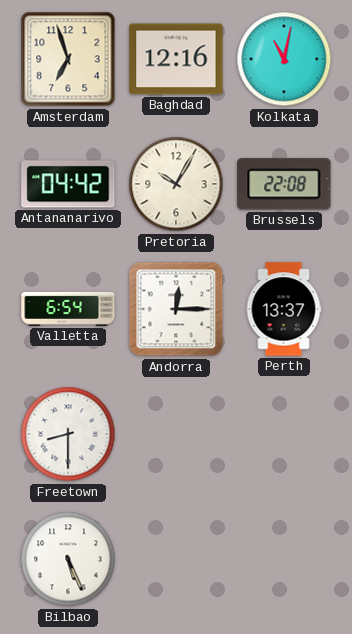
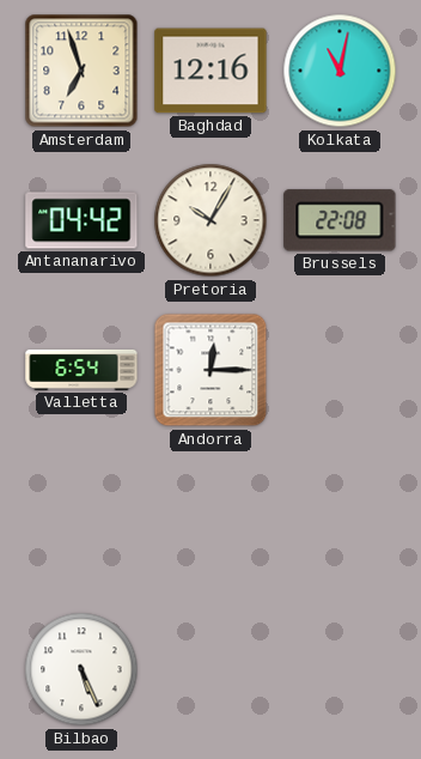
Perth: 13:37 -> none (284, 309)
Freetown: 8:30 -> none (68, 434)
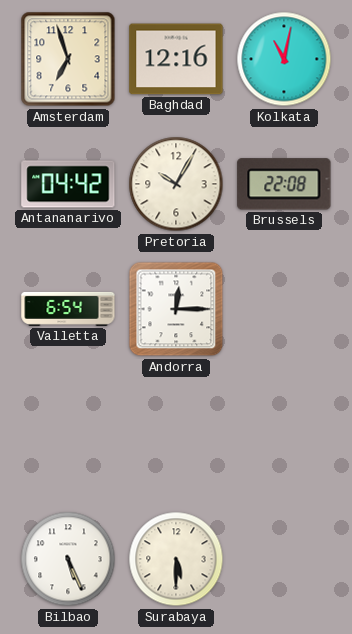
Surabaya: none -> 5:30 (176, 559)
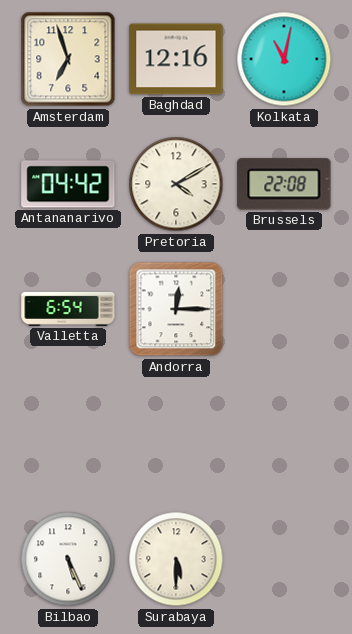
Pretoria: 10:05 -> 4:10 (176, 184)
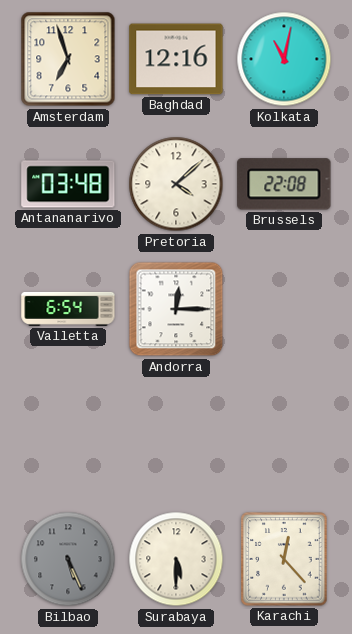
Antananarivo: 04:42 -> 03:48 (68, 184)
Pretoria: 4:10 -> 4:08 (176, 184)
Bilbao dial: white -> grey (68, 559)
Karachi: none -> 12:23 (284, 559)
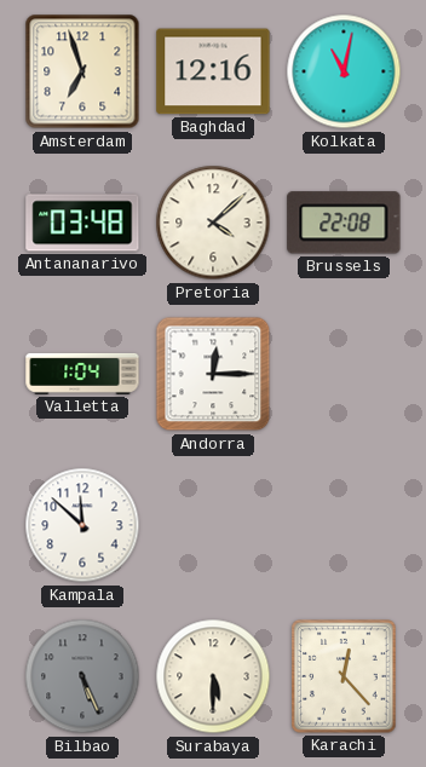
Valletta: 6:54 -> 1:04 (82, 374)
Kampala: none -> 11:52 (82, 525)
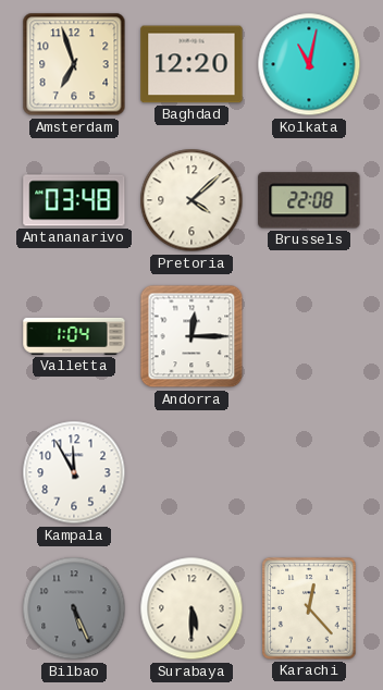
Baghdad: 12:16 -> 12:20 (191, 64)
Kampala: 11:52 -> 11:55 (74, 472)
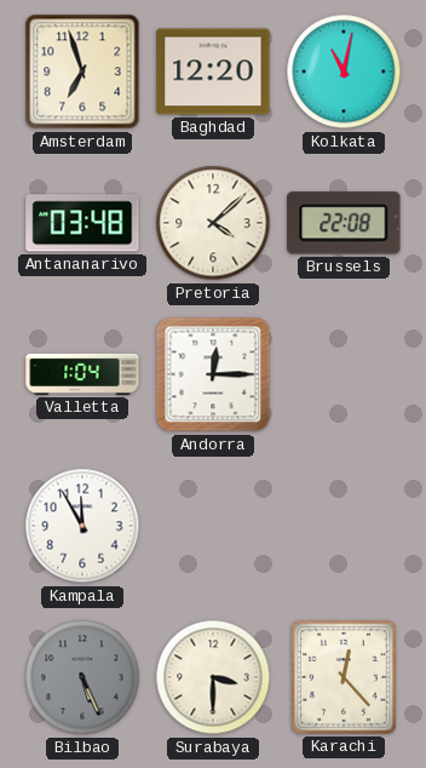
Surabaya: 5:30 -> 3:30 (213, 677)
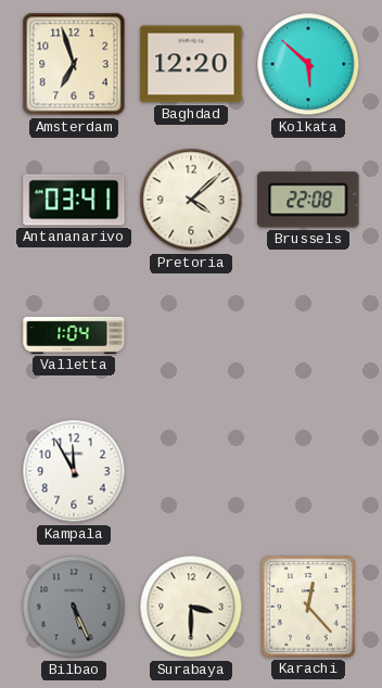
Kolkata: 11:02 -> 5:52 (308, 64)
Antananarivo: 03:48 -> 03:41 (74, 200)
Andorra: 12:15 -> none (213, 374)
